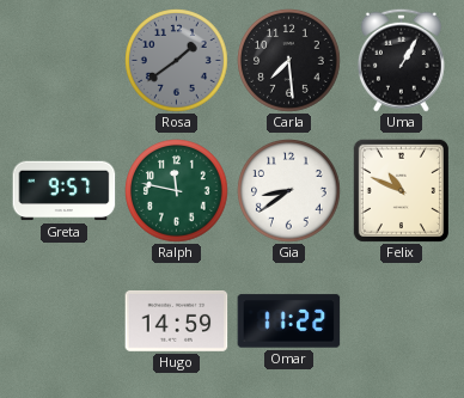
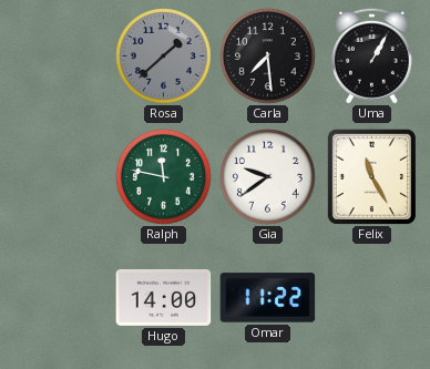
Rosa: 1:39 -> 1:38 (164, 57)
Greta: 9:57 -> none (65, 191)
Gia: 8:39 -> 9:39 (268, 177)
Felix: 10:49 -> 11:25 (371, 176)
Hugo: 14:59 -> 14:00 (164, 298)
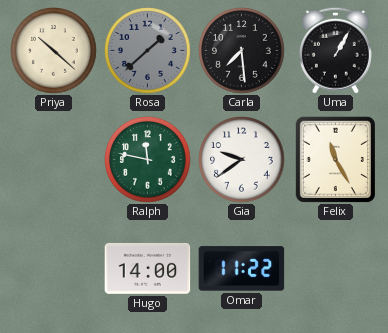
Priya: none -> 10:22 (54, 51)
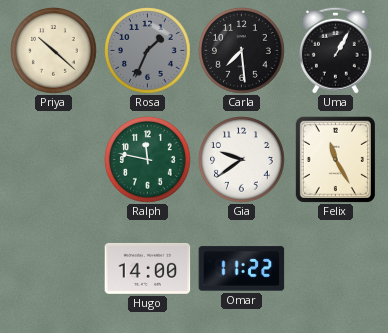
Rosa: 1:38 -> 1:34 (148, 51)
